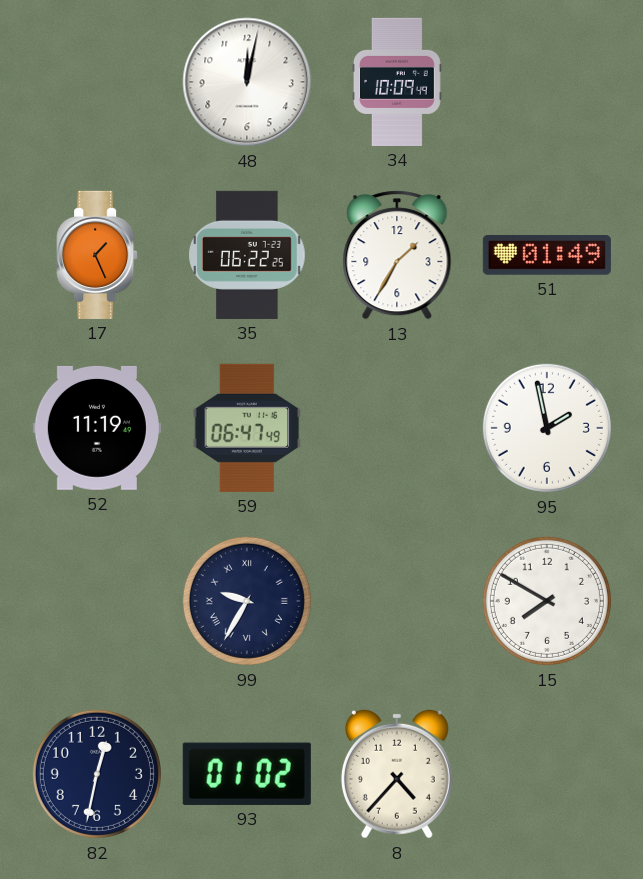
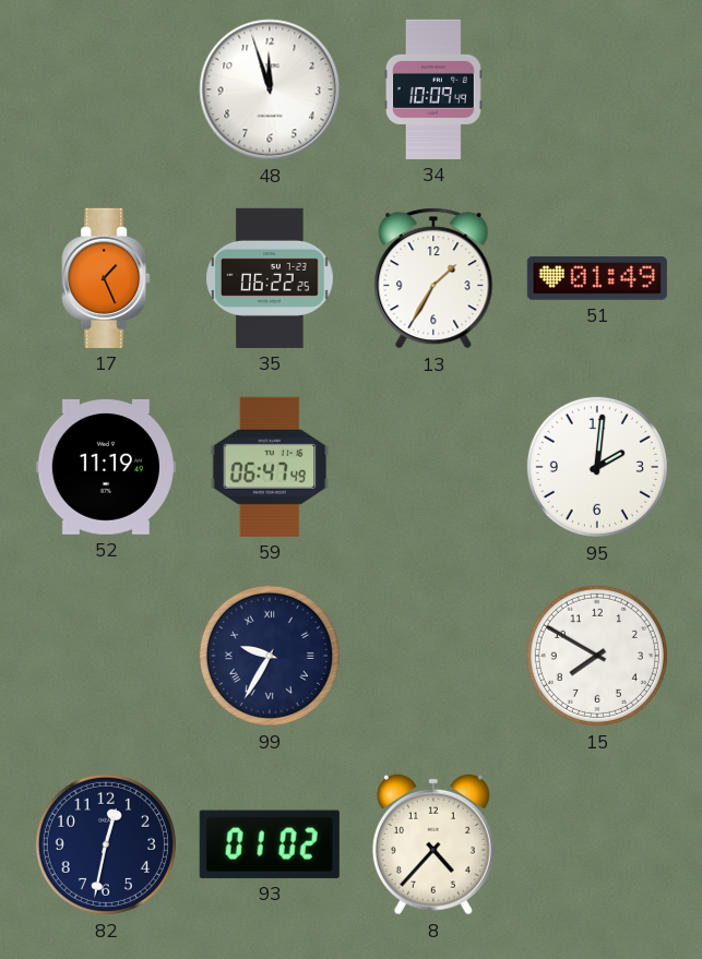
48: 12:02 -> 11:57 (270, 89)
95: 1:58 -> 2:01 (597, 467)
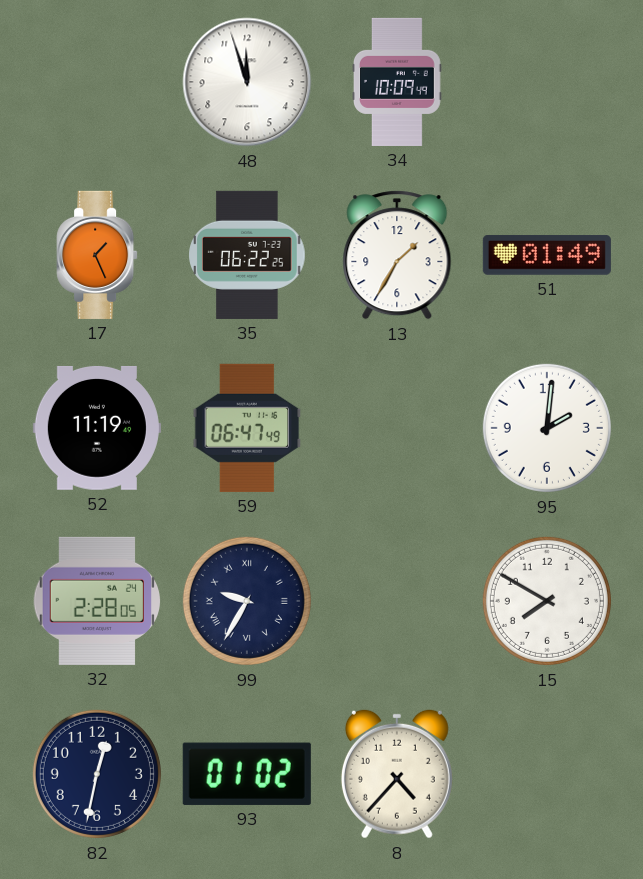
32: none -> 2:28 (97, 601)
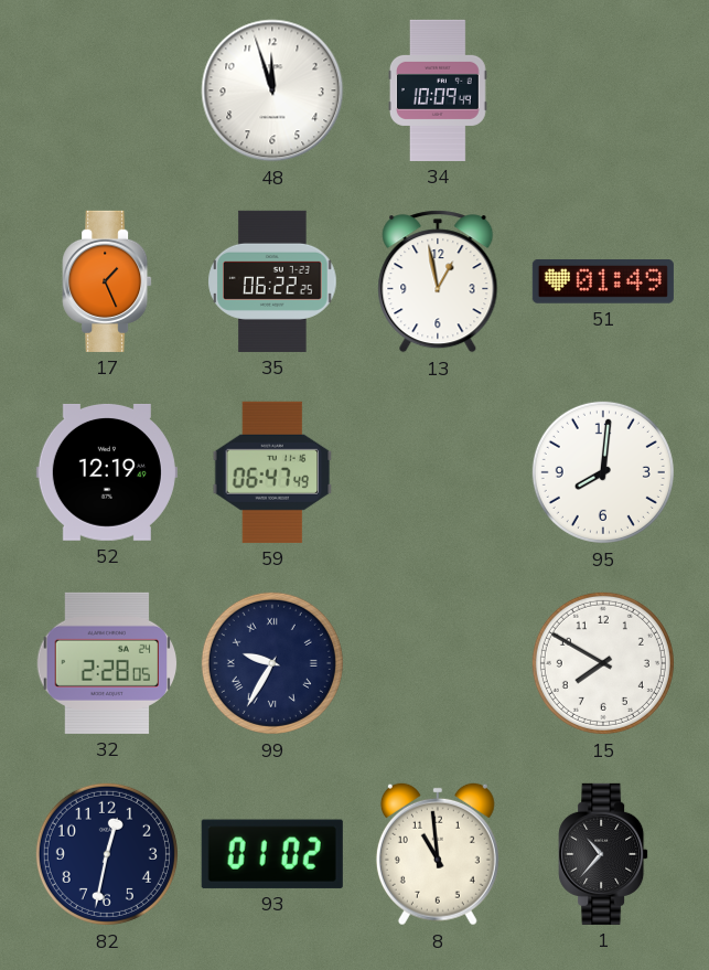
13: 1:35 -> 12:58 (438, 281)
52: 11:19 -> 12:19 (107, 472)
95: 2:01 -> 8:01 (603, 472)
8: 4:37 -> 10:59 (438, 854)
1: none -> 10:37 (603, 854)
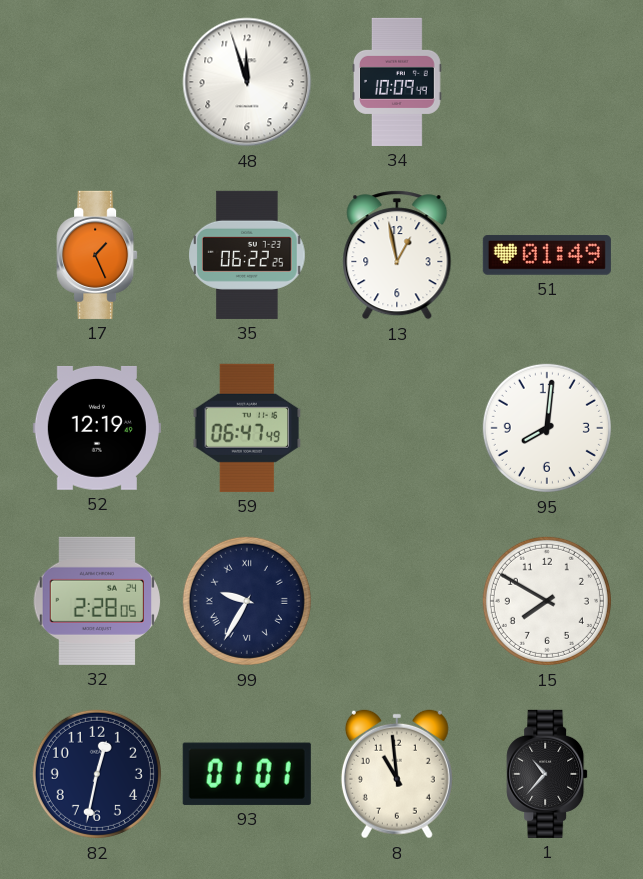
93: 01:02 -> 01:01 (247, 774)
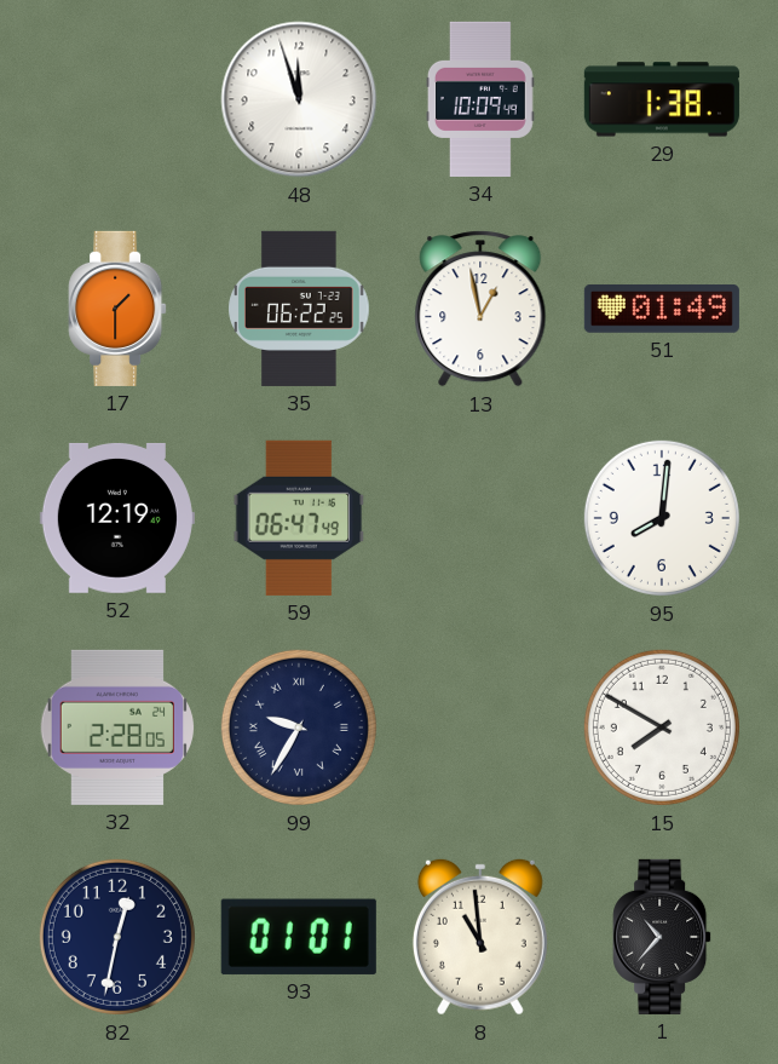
29: none -> 1:38 (662, 99)
17: 1:26 -> 1:30 (117, 309)
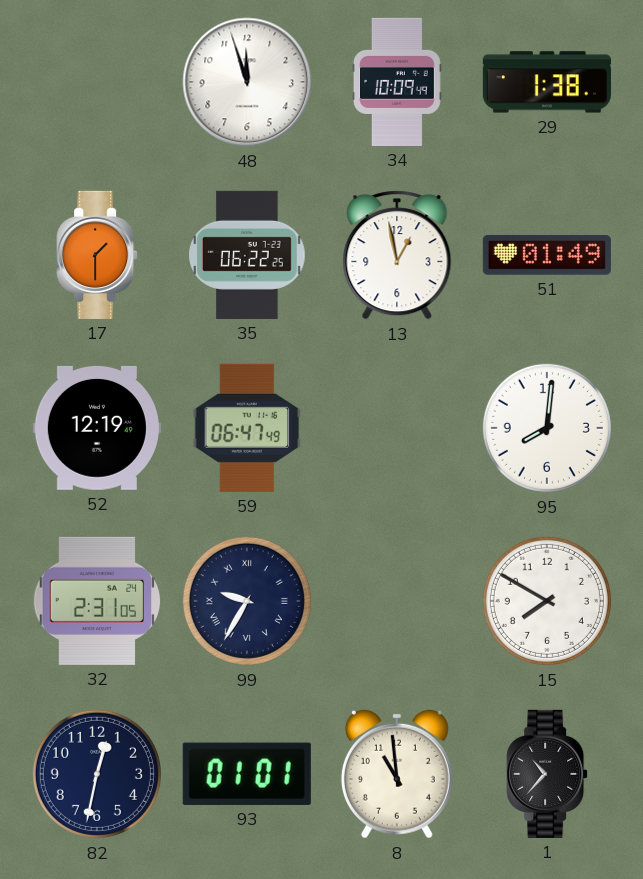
32: 2:28 -> 2:31 (97, 601)
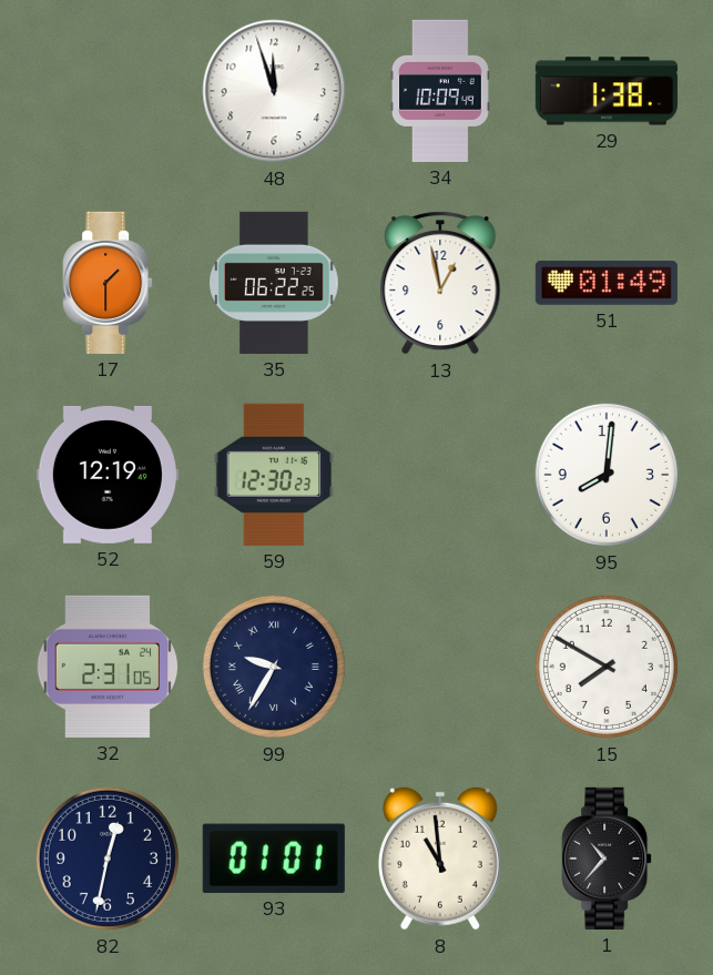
59: 06:47 -> 12:30 (274, 475)
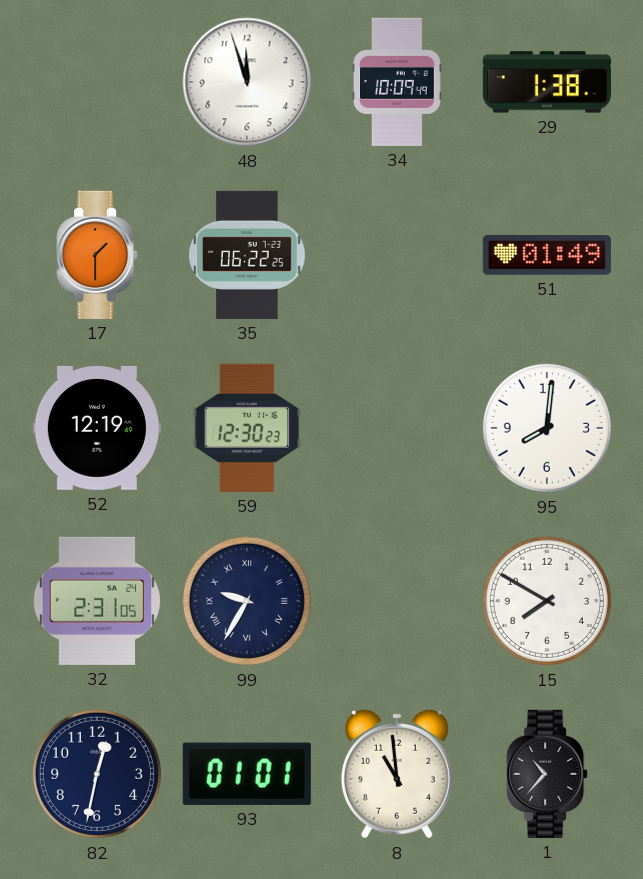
13: 12:58 -> none (440, 283)
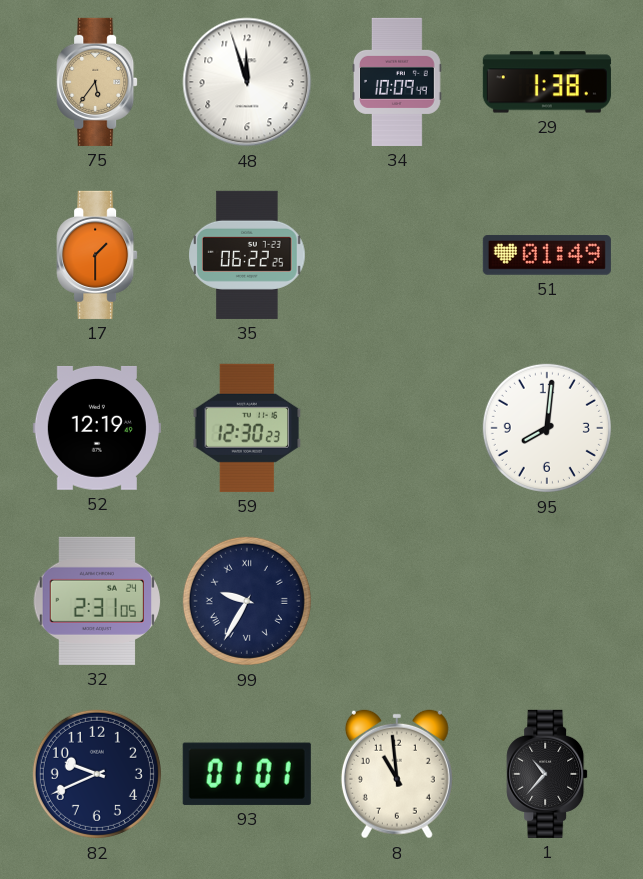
75: none -> 5:36 (97, 82)
15: 7:50 -> none (547, 601)
82: 12:32 -> 9:41 (97, 774)
